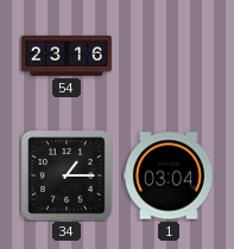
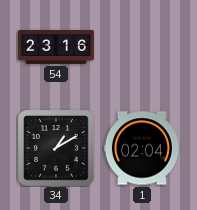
34: 1:15 -> 1:10 (56, 148)
1: 03:04 -> 02:04 (142, 148)
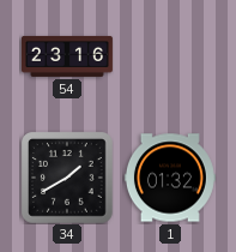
34: 1:10 -> 1:40 (67, 178)
1: 02:04 -> 01:32 (170, 178)
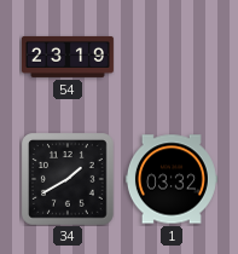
54: 23:16 -> 23:19 (68, 57)
1: 01:32 -> 03:32 (172, 179)
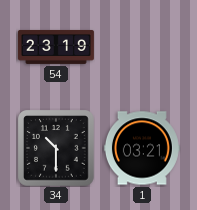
34: 1:40 -> 10:30 (56, 148)
1: 03:32 -> 03:21 (142, 148)
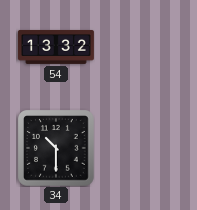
54: 23:19 -> 13:32 (56, 47)
1: 03:21 -> none (142, 148)
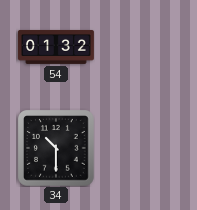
54: 13:32 -> 01:32 (56, 47)
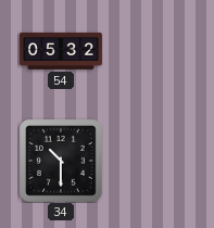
54: 01:32 -> 05:32 (61, 51)
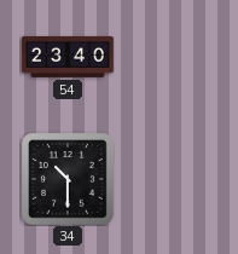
54: 05:32 -> 23:40 (68, 57)
